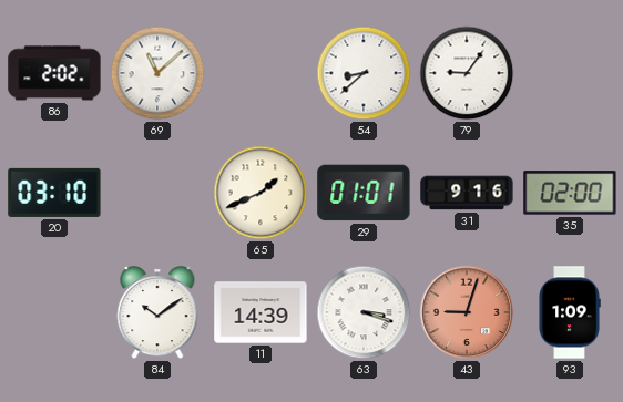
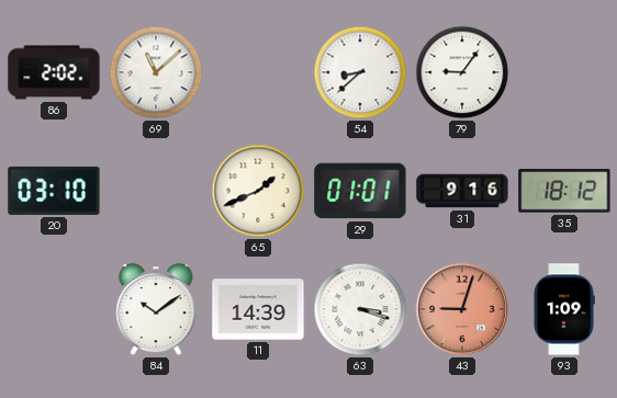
35: 02:00 -> 18:12 (564, 191)
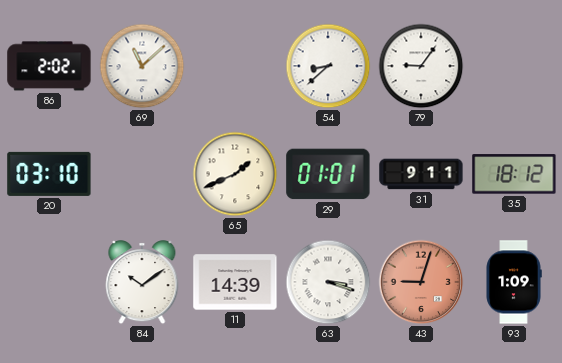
31: 9:16 -> 9:11 (421, 174)
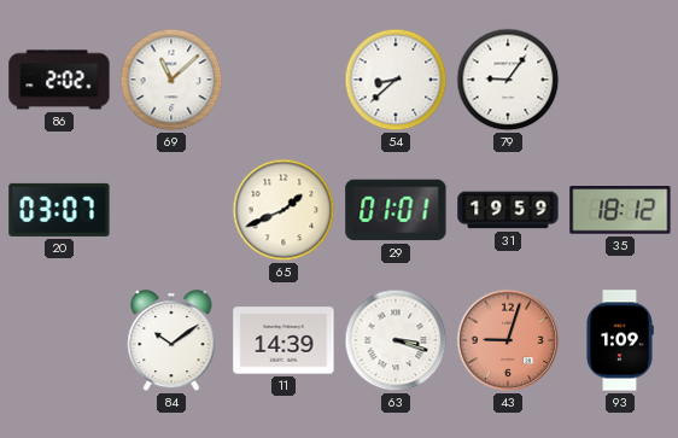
20: 03:10 -> 03:07 (59, 210)
31: 9:11 -> 19:59 (508, 210)
